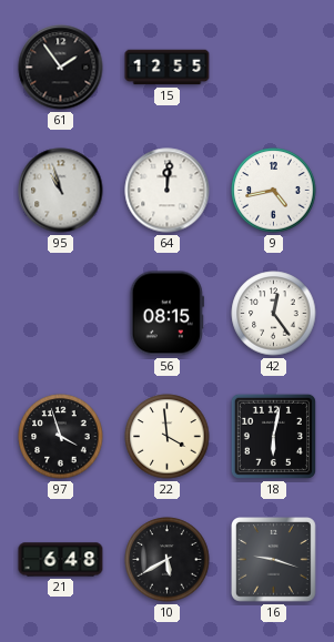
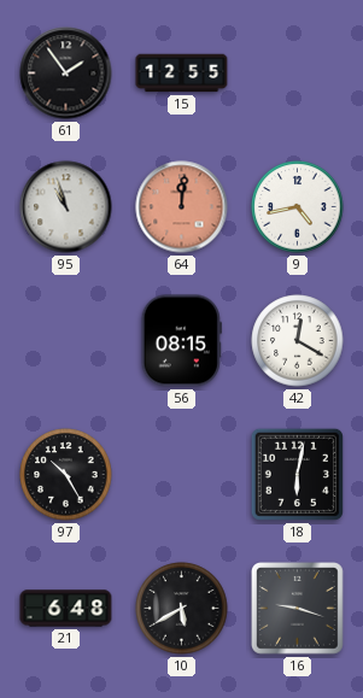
64 dial: white -> salmon (182, 207)
42: 12:24 -> 12:20 (298, 341)
97: 3:57 -> 10:25 (66, 475)
22: 3:59 -> none (168, 437)
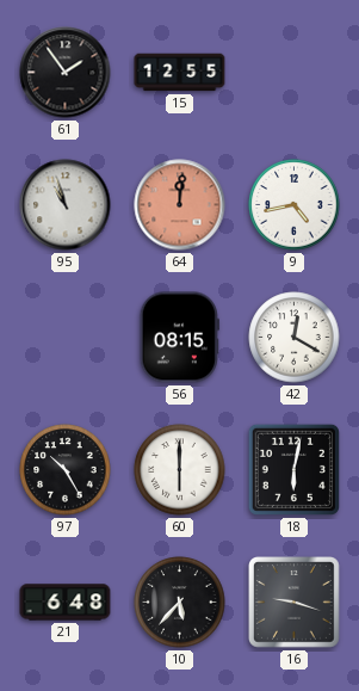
60: none -> 6:00 (180, 470)
10: 5:40 -> 5:37 (180, 603)
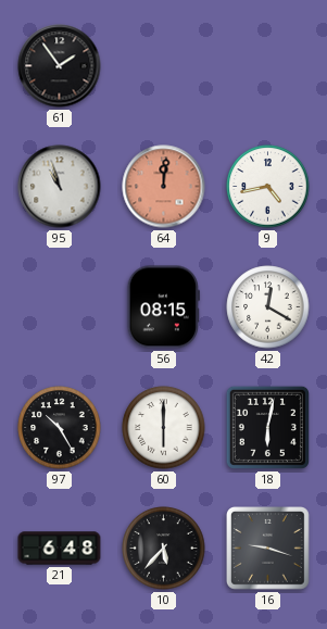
15: 12:55 -> none (180, 73)
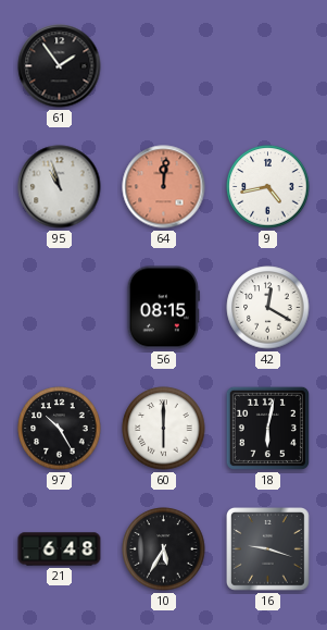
10: 5:37 -> 5:35 (164, 549)
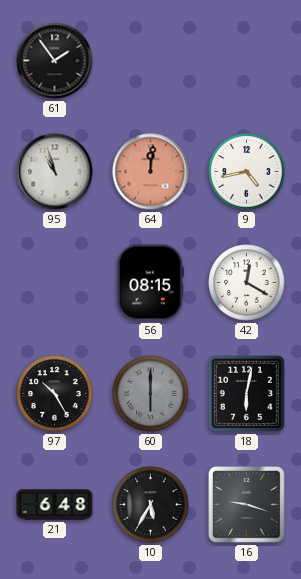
60 dial: white -> grey (151, 394)
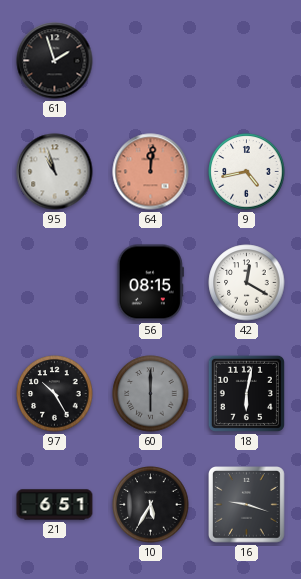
61: 1:54 -> 1:57 (55, 61)
21: 6:48 -> 6:51 (55, 505)
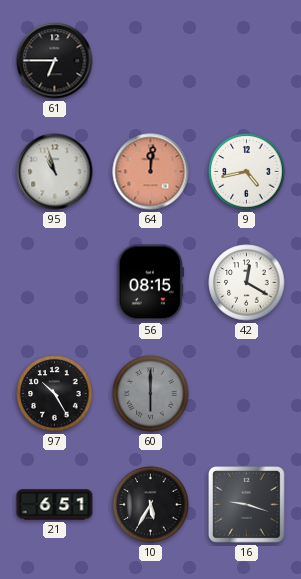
61: 1:57 -> 6:45 (55, 61)
18: 6:02 -> none (246, 393)
